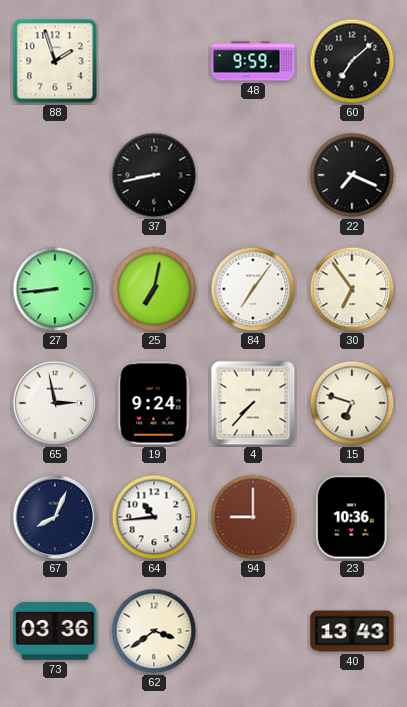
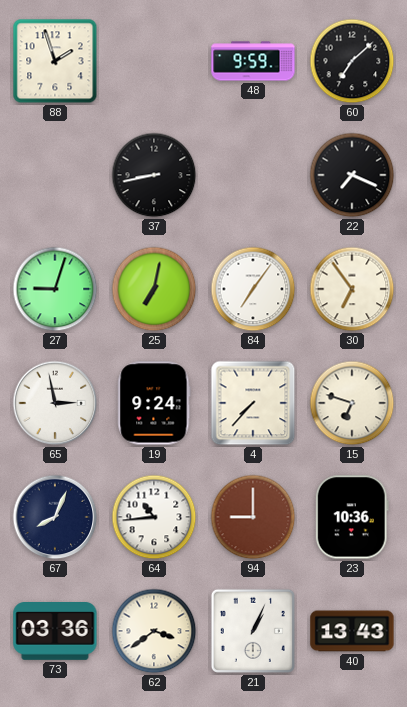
27: 8:44 -> 9:03 (55, 289)
21: none -> 1:04 (253, 631)
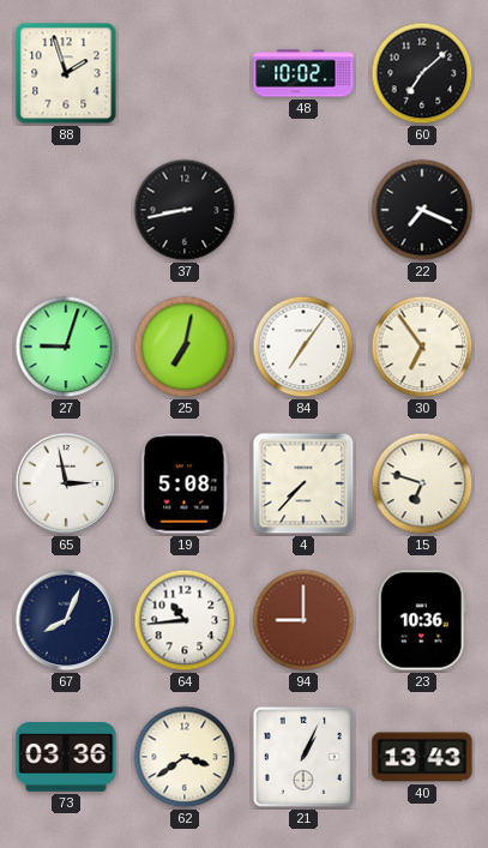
48: 9:59 -> 10:02 (303, 73)
19: 9:24 -> 5:08 (185, 483)
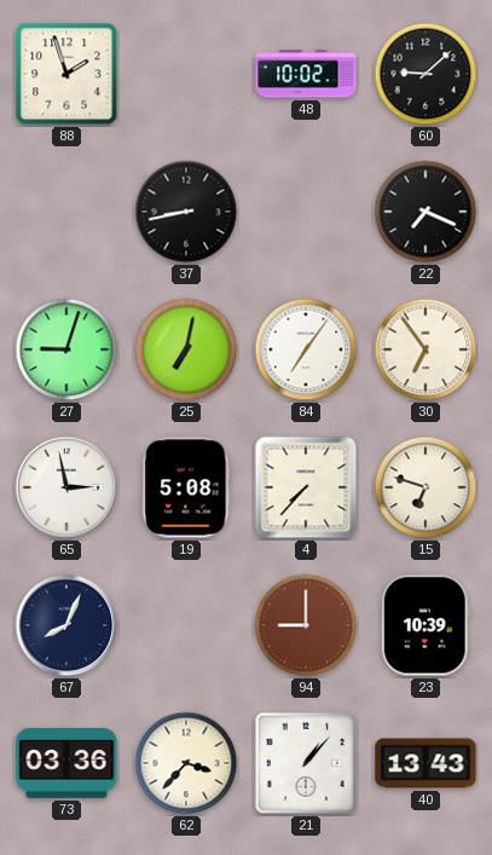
60: 7:08 -> 9:08 (426, 74)
64: 10:44 -> none (185, 620)
23: 10:36 -> 10:39 (426, 625)
62: 3:39 -> 3:37 (186, 763)
21: 1:04 -> 1:07 (306, 763)
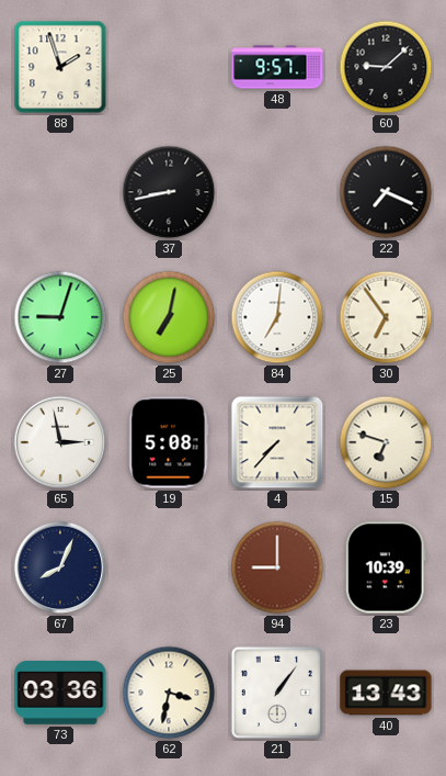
48: 10:02 -> 9:57 (277, 67)
84: 7:06 -> 7:01 (277, 317)
62: 3:37 -> 3:32 (169, 693)
21: 1:07 -> 1:06 (277, 693)
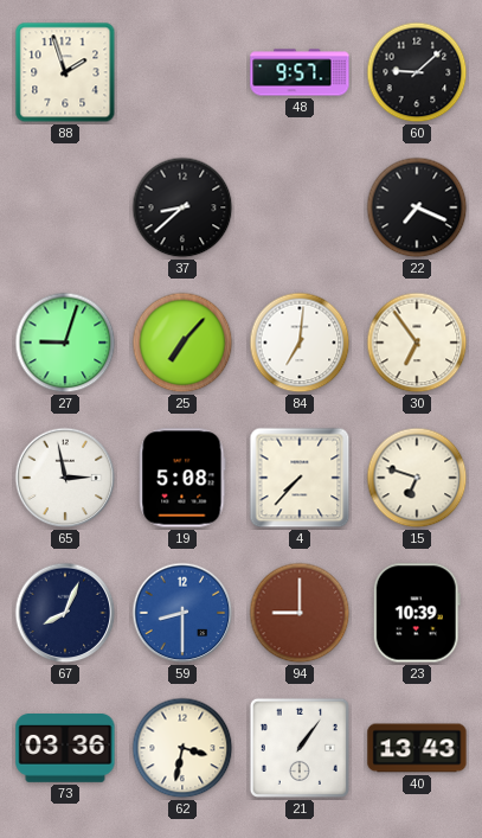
37: 8:43 -> 8:38 (182, 207)
25: 7:02 -> 7:07 (182, 343)
59: none -> 8:30 (182, 613)
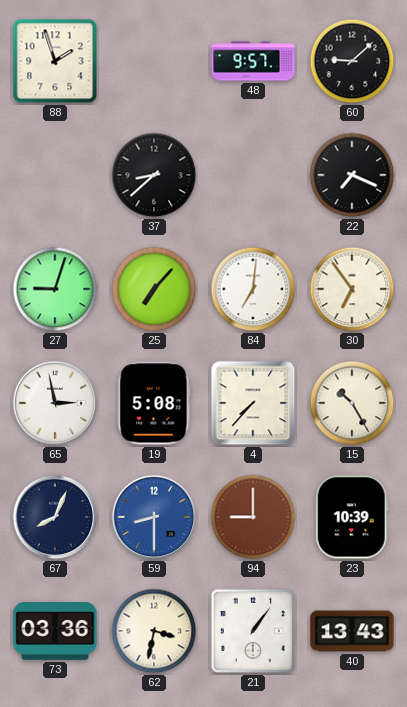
15: 6:48 -> 10:25 (352, 403)
